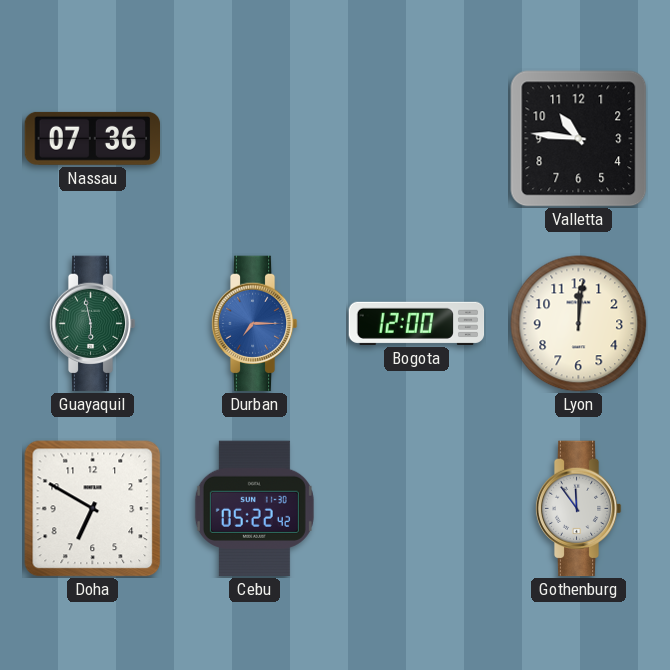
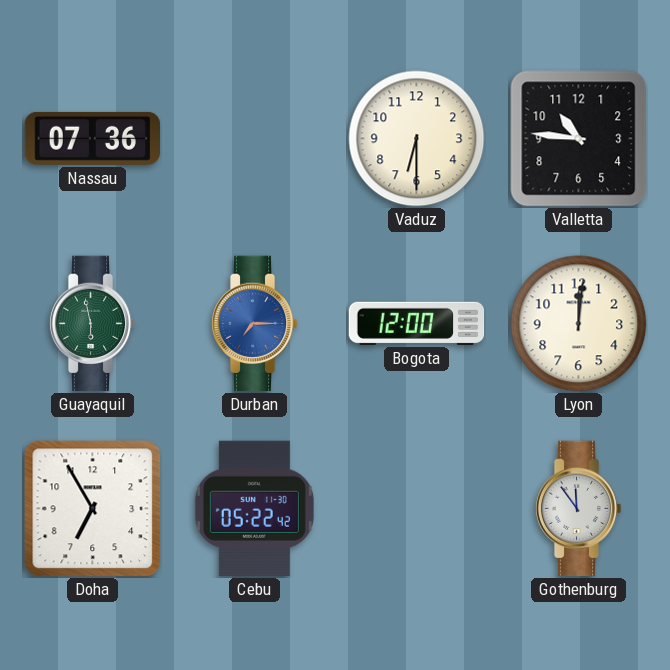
Vaduz: none -> 6:30 (417, 139)
Doha: 6:50 -> 6:55 (93, 509)
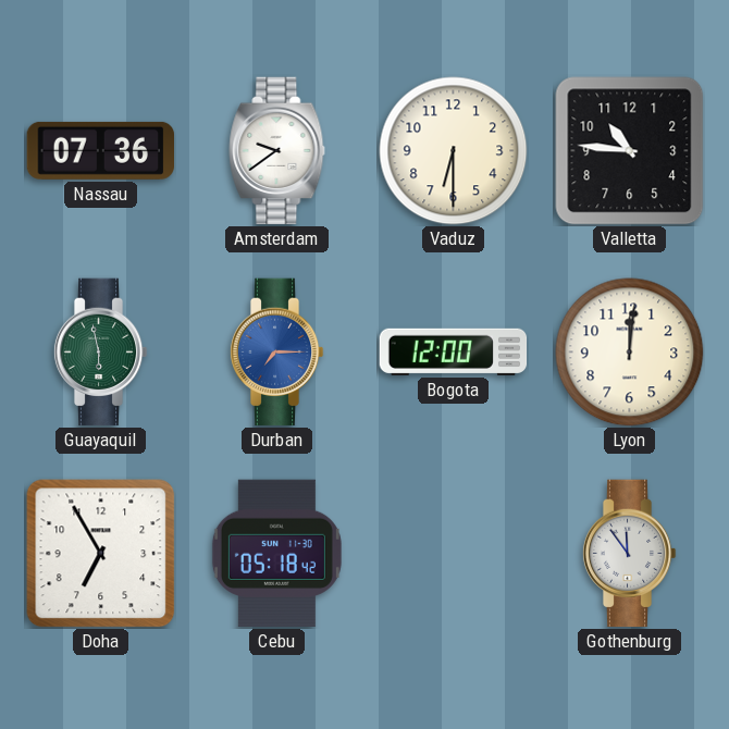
Amsterdam: none -> 9:39 (277, 151)
Cebu: 05:22 -> 05:18 (276, 554)
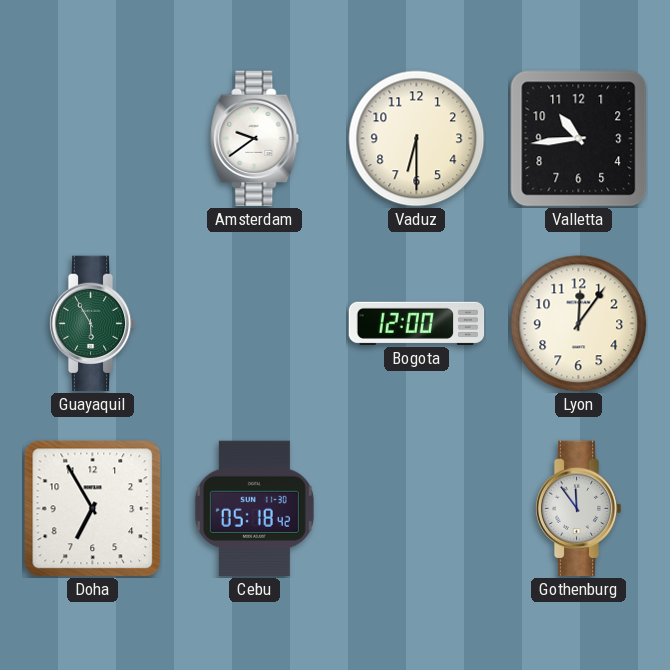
Nassau: 07:36 -> none (101, 150)
Valletta: 10:46 -> 10:44 (579, 139)
Guayaquil: 5:58 -> 5:55 (92, 324)
Durban: 7:15 -> none (276, 353)
Lyon: 12:01 -> 12:06 (579, 324)
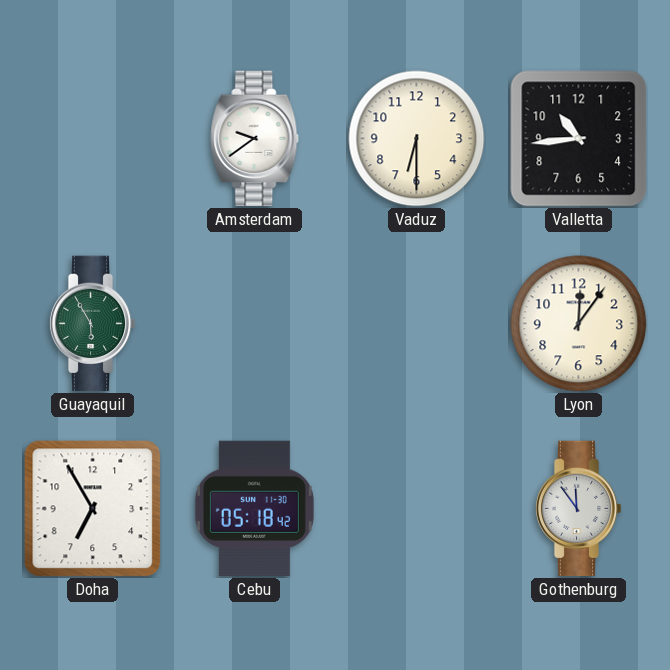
Bogota: 12:00 -> none (417, 323)
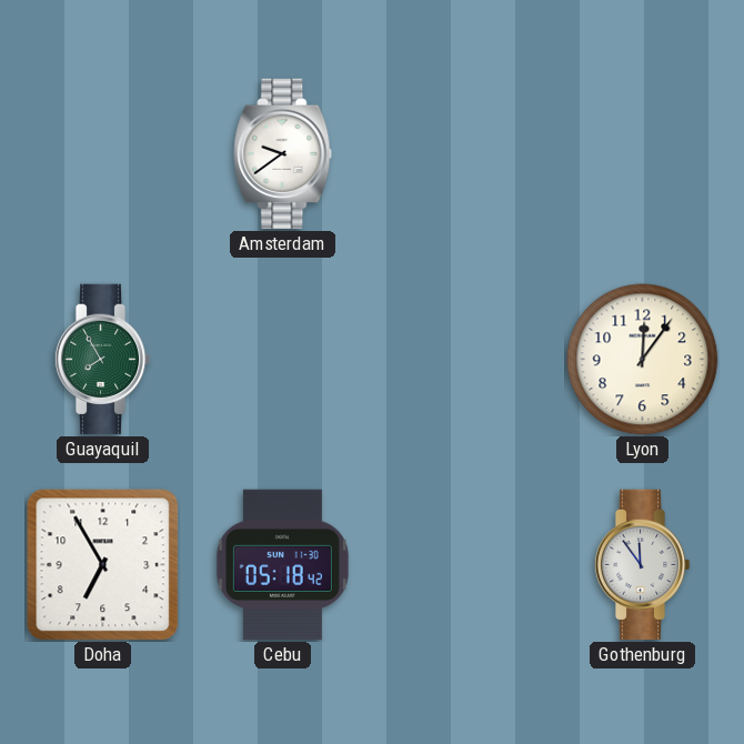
Vaduz: 6:30 -> none (417, 139)
Valletta: 10:44 -> none (579, 139)
Guayaquil: 5:55 -> 7:55 (102, 360)
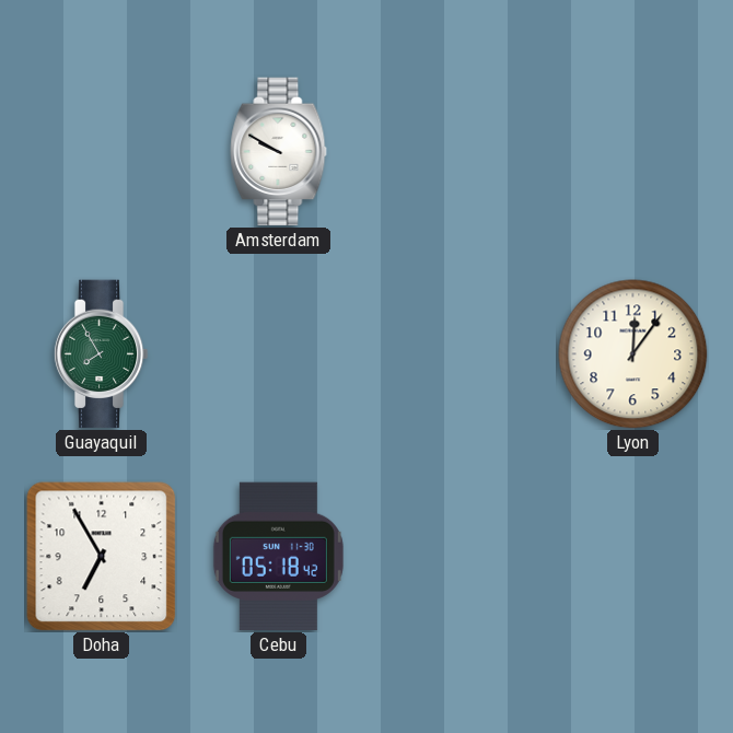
Amsterdam: 9:39 -> 9:50 (279, 152)
Gothenburg: 11:54 -> none (642, 565)
